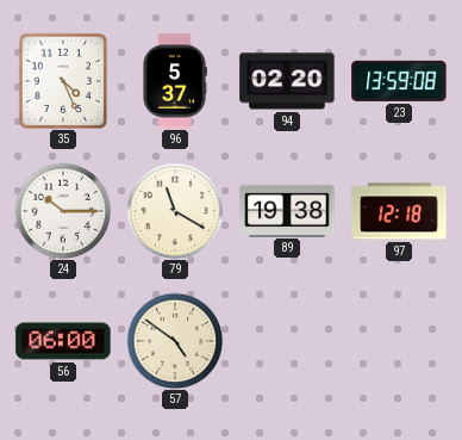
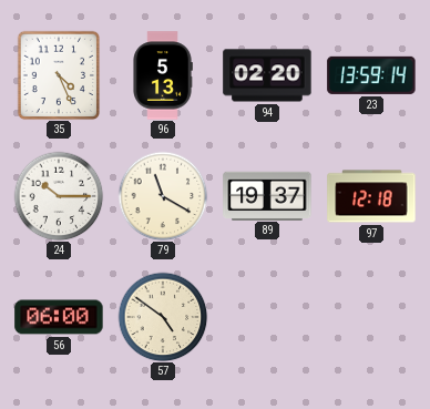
96: 5:37 -> 5:13 (163, 75)
23: 13:59:08 -> 13:59:14 (371, 75)
89: 19:38 -> 19:37 (267, 195)
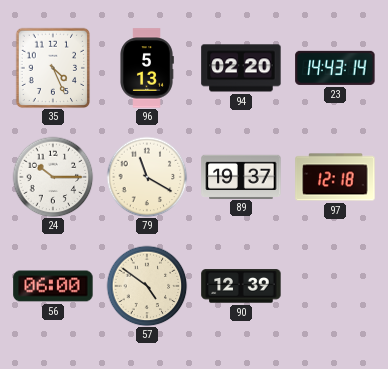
23: 13:59 -> 14:43 (335, 68)
90: none -> 12:39 (241, 286)
